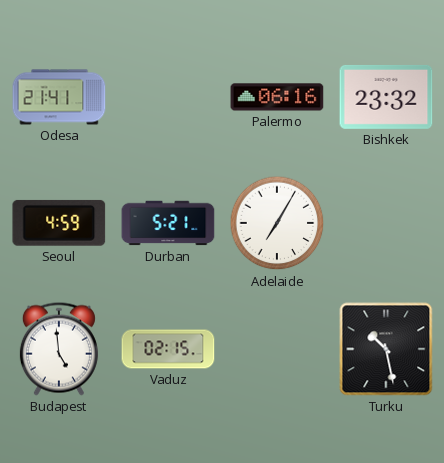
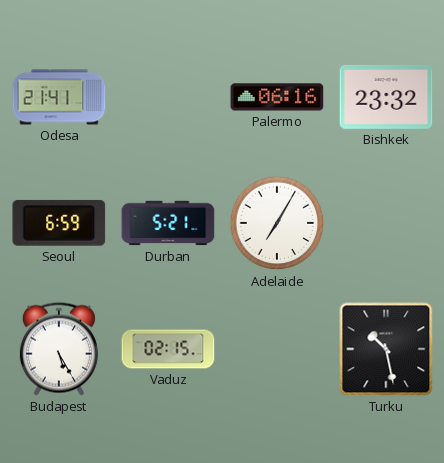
Seoul: 4:59 -> 6:59 (59, 223)
Budapest: 4:59 -> 5:25 (59, 349)
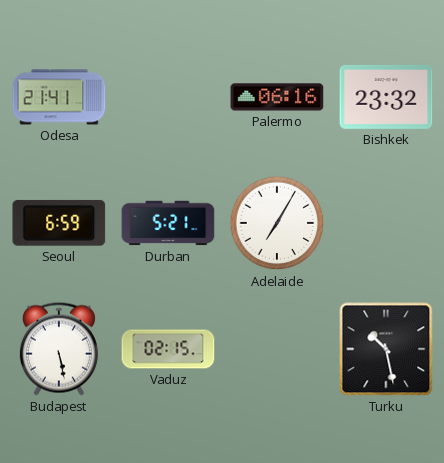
Budapest: 5:25 -> 5:28 (59, 349)
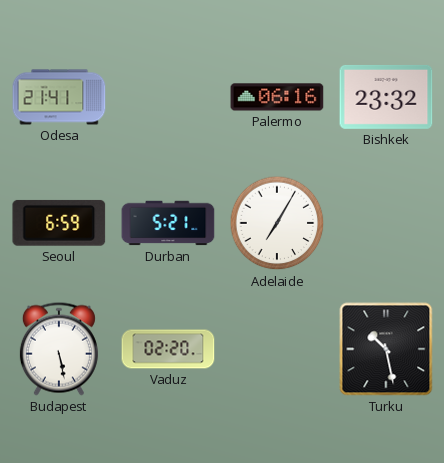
Vaduz: 02:15 -> 02:20 (168, 349)
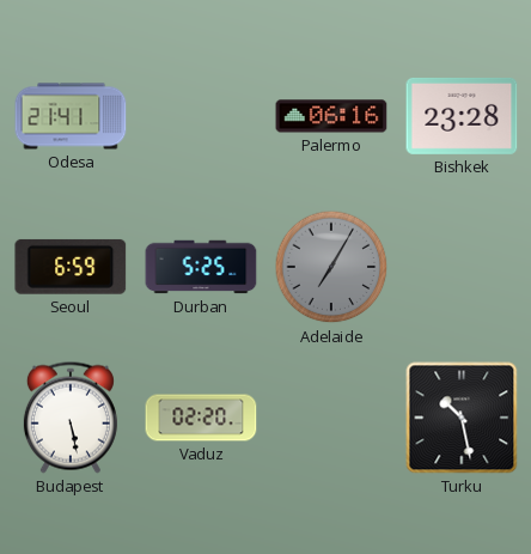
Bishkek: 23:32 -> 23:28 (462, 116)
Durban: 5:21 -> 5:25 (201, 267)
Adelaide dial: white -> grey (331, 267)
